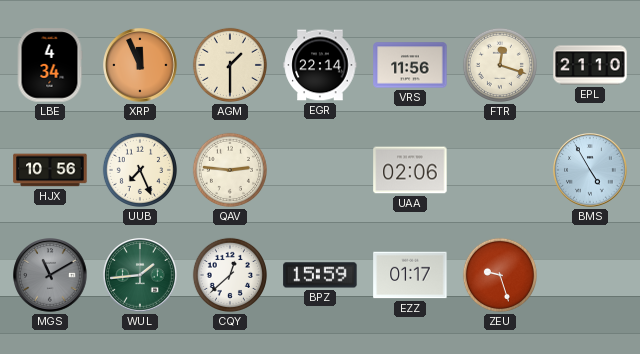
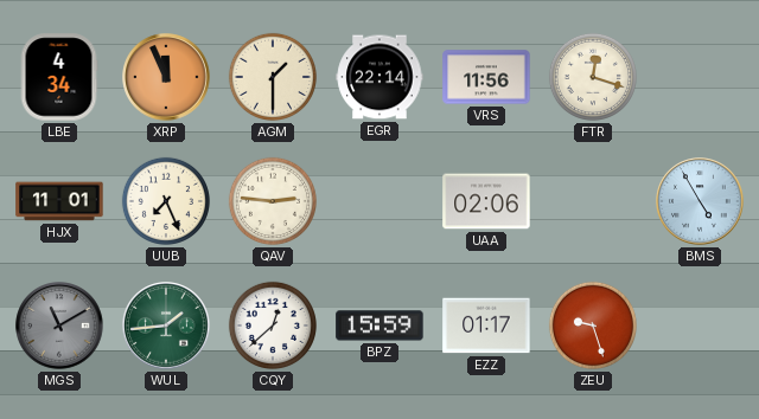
EPL: 21:10 -> none (590, 65)
HJX: 10:56 -> 11:01 (59, 201)
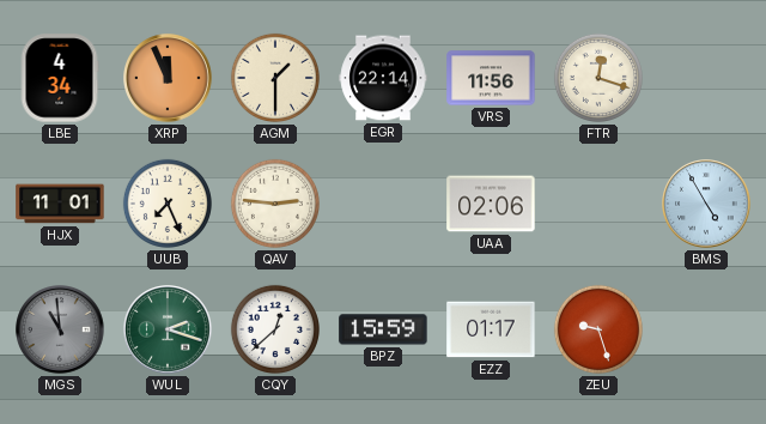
MGS: 11:10 -> 10:59 (60, 329)
WUL: 1:44 -> 2:18 (168, 329)
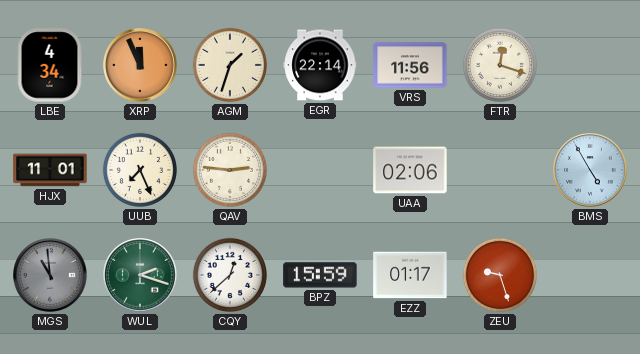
AGM: 1:30 -> 1:33 (230, 65)
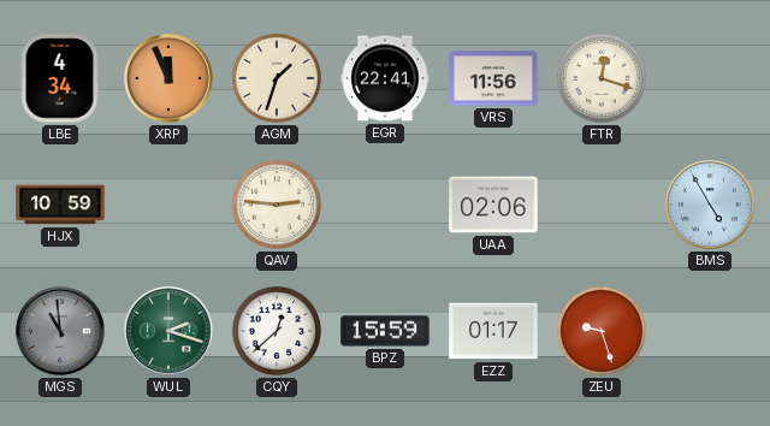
EGR: 22:14 -> 22:41 (385, 78)
HJX: 11:01 -> 10:59 (60, 205)
UUB: 7:26 -> none (140, 170)
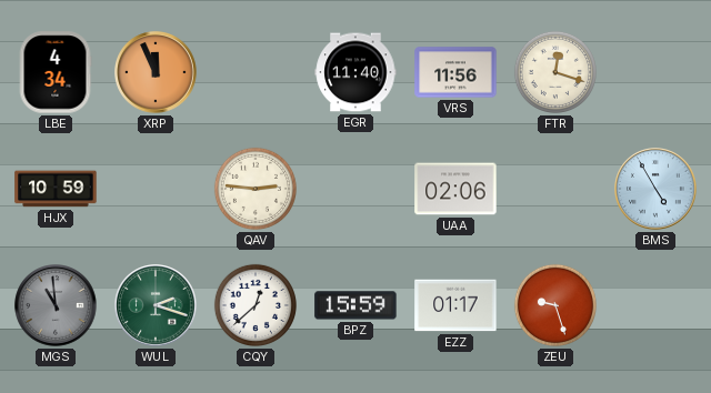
AGM: 1:33 -> none (277, 78)
EGR: 22:41 -> 11:40 (355, 72)
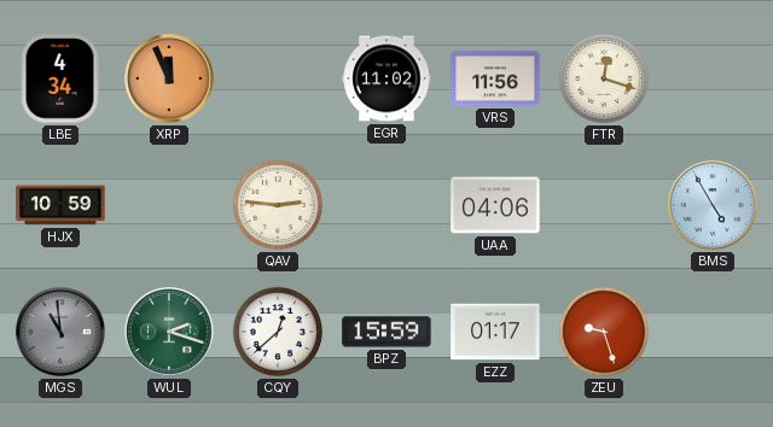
EGR: 11:40 -> 11:02 (386, 78)
UAA: 02:06 -> 04:06 (495, 205)
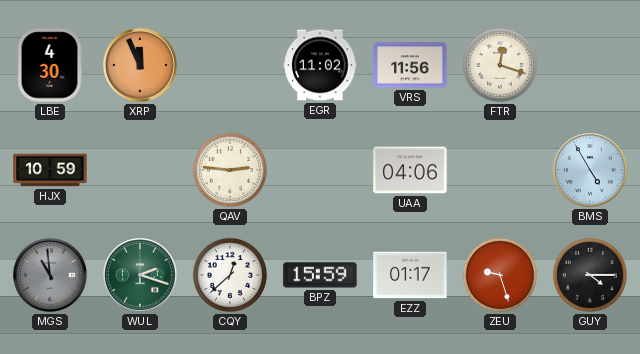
LBE: 4:34 -> 4:30 (50, 65)
GUY: none -> 4:15 (590, 275)
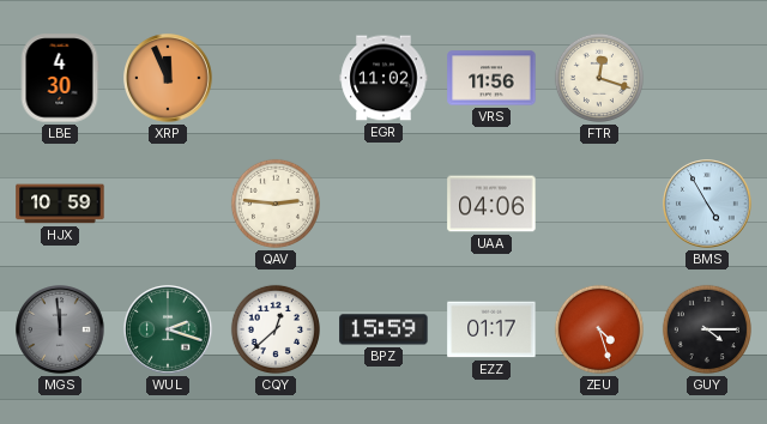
MGS: 10:59 -> 11:59 (60, 329)
ZEU: 9:27 -> 4:27 (599, 329)
